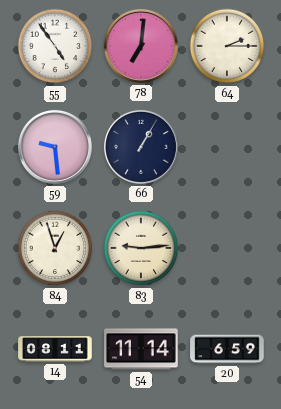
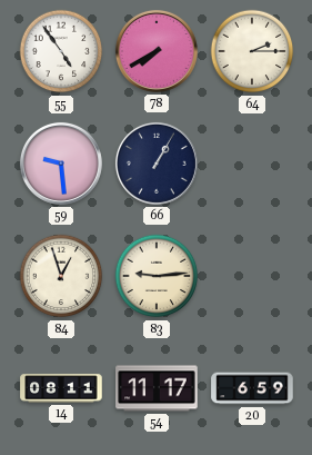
78: 7:01 -> 7:40 (157, 51)
54: 11:14 -> 11:17 (157, 388)
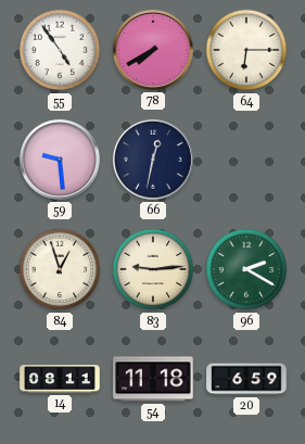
64: 2:15 -> 6:15 (246, 50)
66: 1:05 -> 12:32 (153, 160)
96: none -> 2:20 (246, 269)
54: 11:17 -> 11:18 (153, 379)
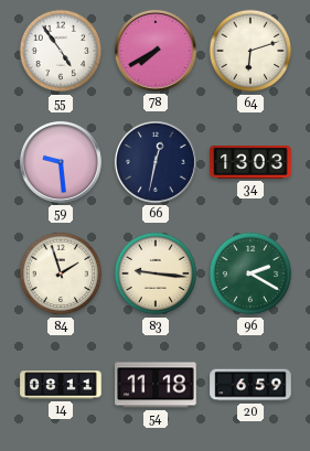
64: 6:15 -> 6:12 (250, 51)
34: none -> 13:03 (250, 163)
84: 12:57 -> 1:57 (61, 273)
83: 9:14 -> 9:16 (156, 273)
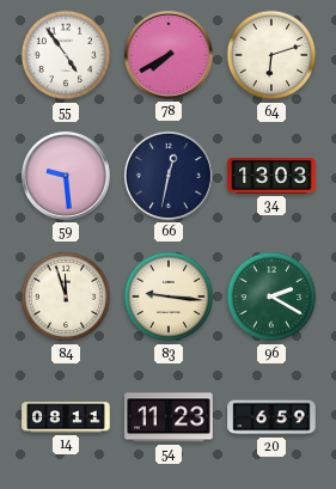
84: 1:57 -> 11:57 (66, 297)
54: 11:18 -> 11:23 (169, 417)
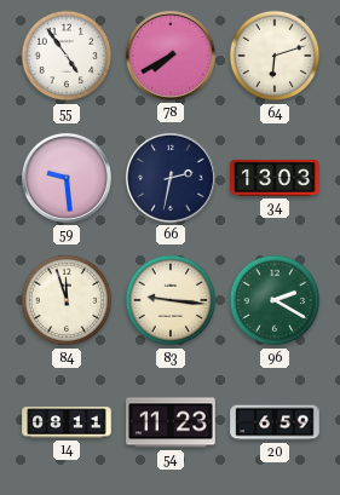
66: 12:32 -> 2:32 (171, 178)
